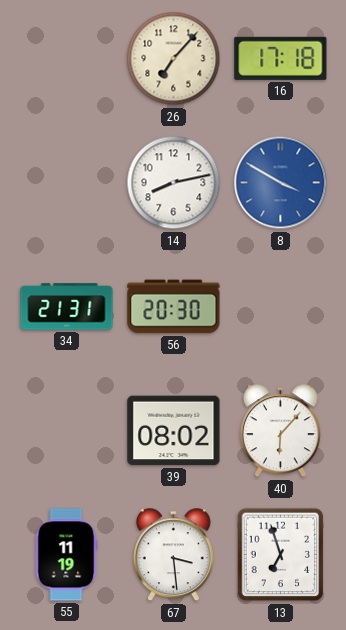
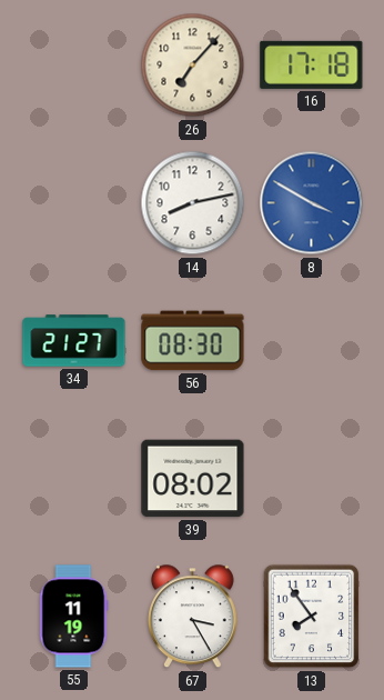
34: 21:31 -> 21:27 (74, 341)
56: 20:30 -> 08:30 (193, 341)
40: 6:07 -> none (280, 431)
67: 3:29 -> 3:25 (192, 617)
13: 6:57 -> 7:54 (312, 617)
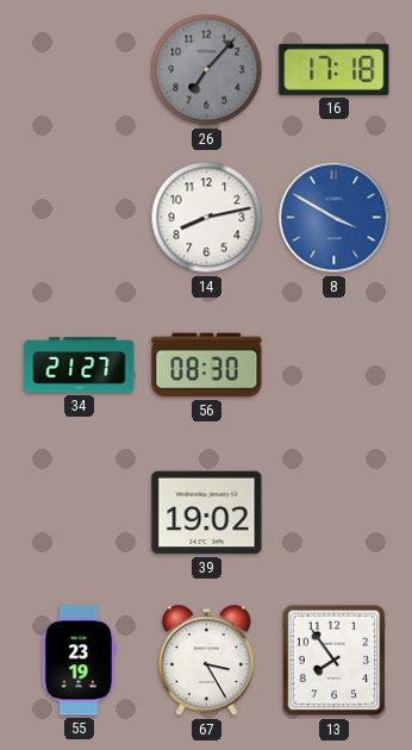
26 dial: cream -> grey (207, 70)
39: 08:02 -> 19:02 (207, 513)
55: 11:19 -> 23:19 (79, 661)
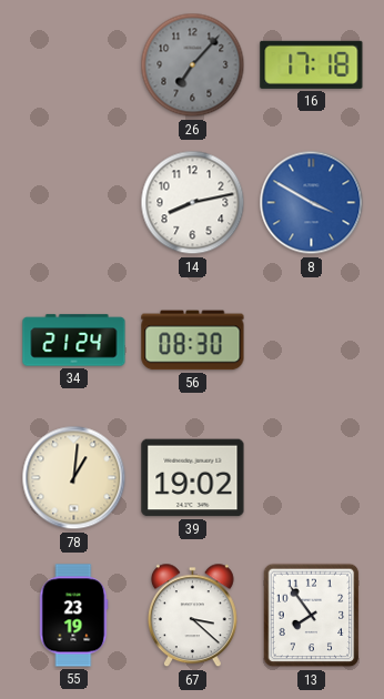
34: 21:27 -> 21:24 (74, 341)
78: none -> 1:01 (74, 478)
67: 3:25 -> 3:22 (192, 616)
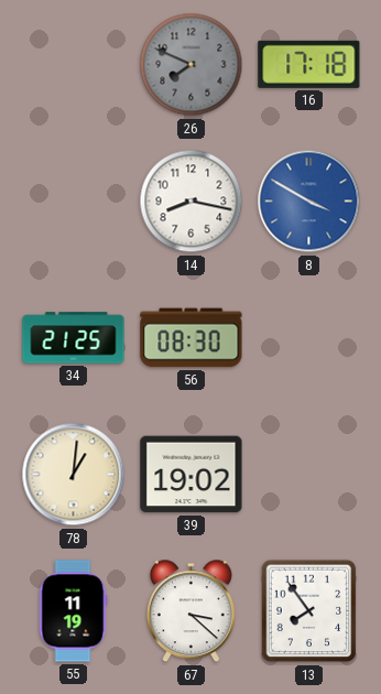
26: 7:07 -> 7:49 (192, 65)
14: 8:13 -> 8:17 (192, 202)
34: 21:24 -> 21:25 (74, 338)
55: 23:19 -> 11:19 (73, 611)
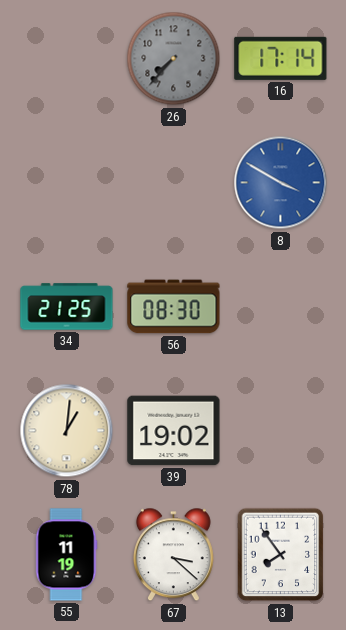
26: 7:49 -> 7:37 (174, 59)
16: 17:18 -> 17:14 (281, 58)
14: 8:17 -> none (192, 202)
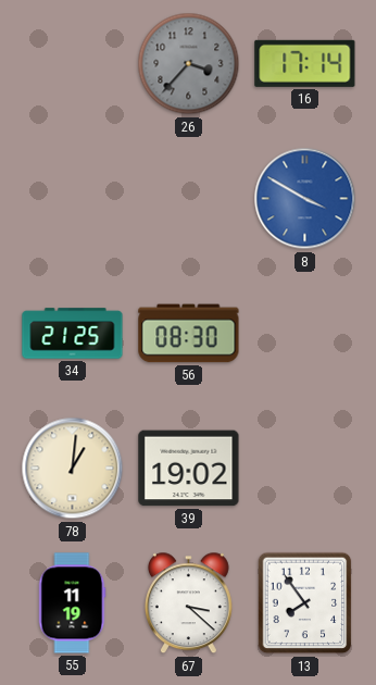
26: 7:37 -> 3:37 (189, 64)
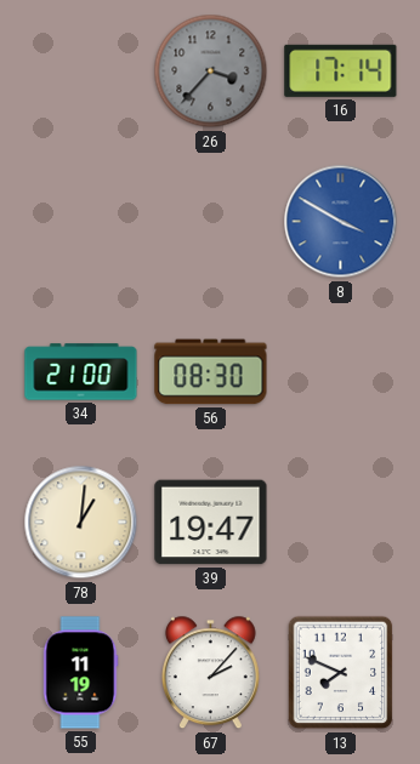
34: 21:25 -> 21:00 (81, 372)
39: 19:02 -> 19:47 (211, 523)
67: 3:22 -> 2:07 (210, 673)
13: 7:54 -> 7:49 (341, 673)
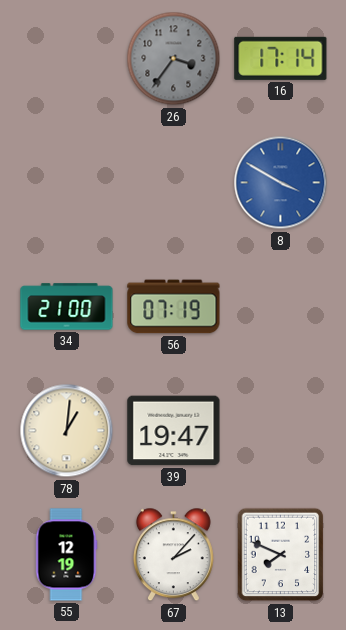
26: 3:37 -> 3:36 (174, 59)
56: 08:30 -> 07:19 (174, 307)
55: 11:19 -> 12:19 (66, 555)
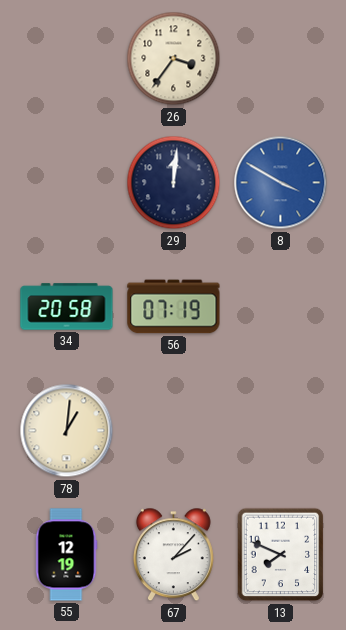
26 dial: grey -> cream (174, 59)
16: 17:14 -> none (281, 58)
29: none -> 12:01 (174, 183)
34: 21:00 -> 20:58 (67, 307)
39: 19:47 -> none (174, 431)
